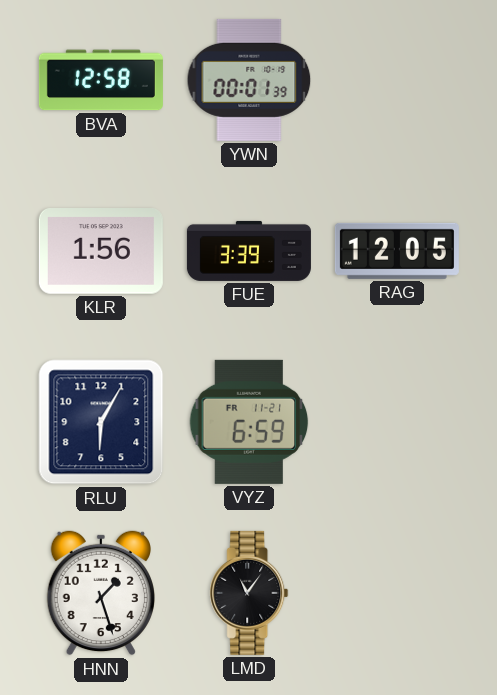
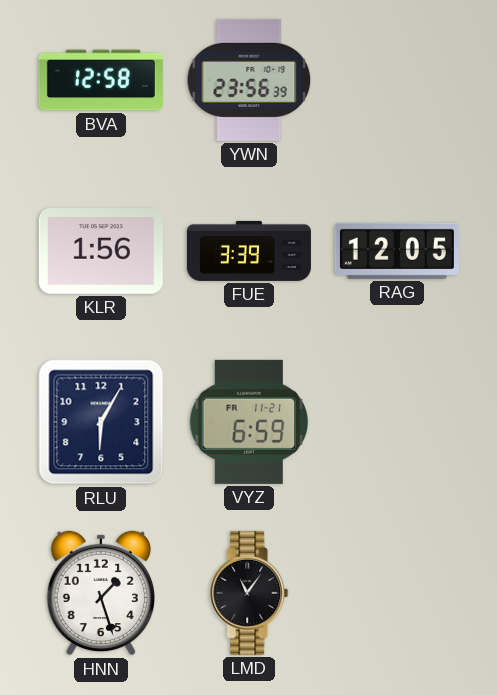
YWN: 00:01 -> 23:56 (249, 80)
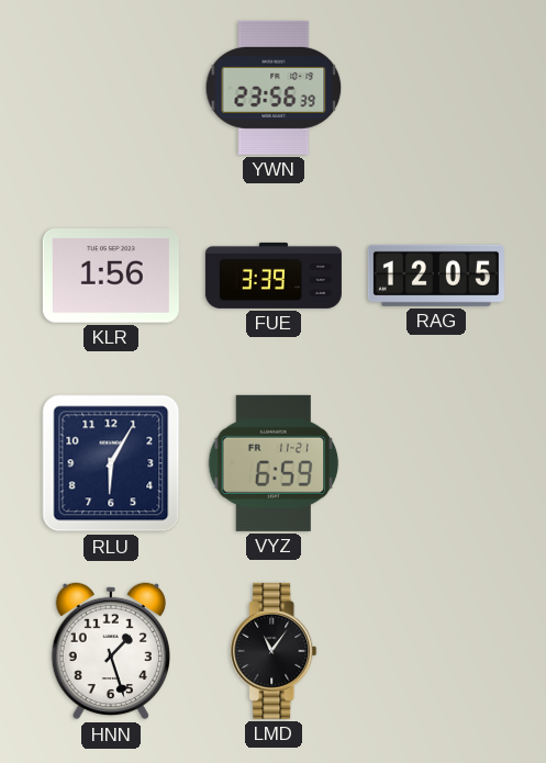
BVA: 12:58 -> none (101, 80)
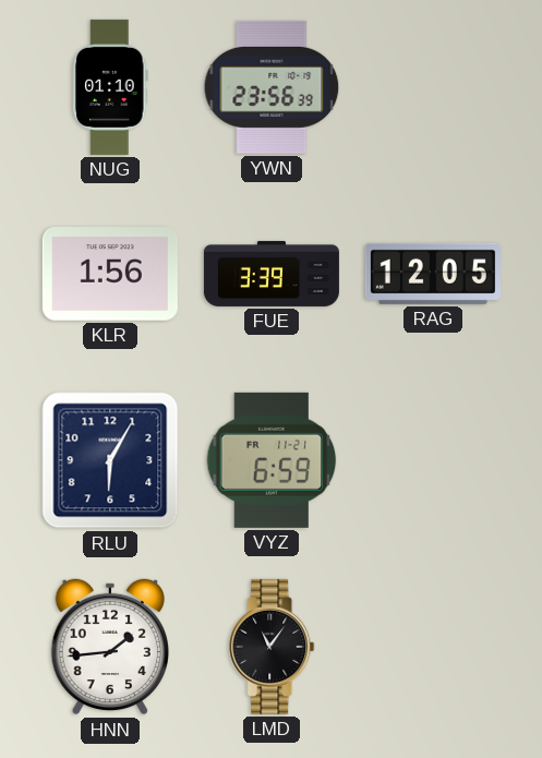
NUG: none -> 01:10 (110, 87)
HNN: 1:27 -> 1:44 (110, 647)
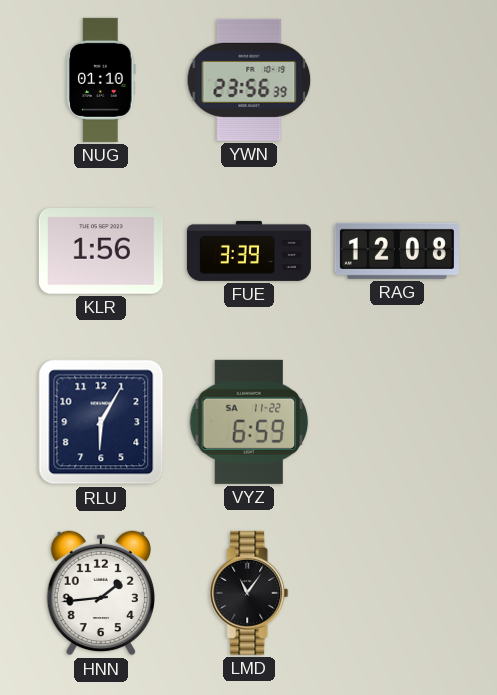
RAG: 12:05 -> 12:08 (397, 251)
VYZ date: FR 11-21 -> SA 11-22 (249, 422)
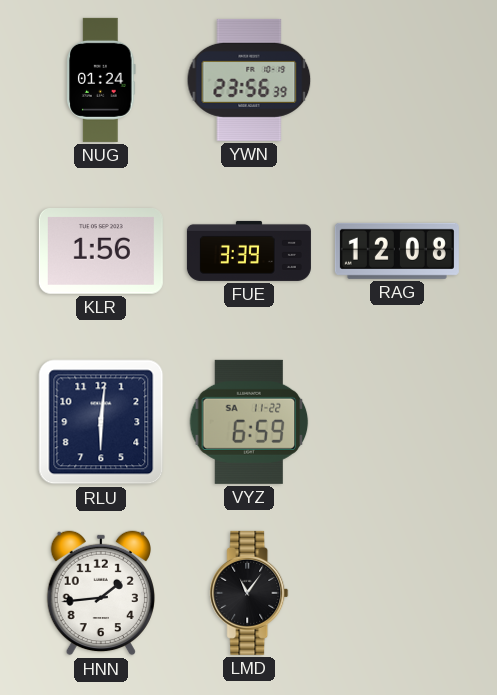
NUG: 01:10 -> 01:24 (101, 80)
RLU: 6:05 -> 6:01 (101, 422)
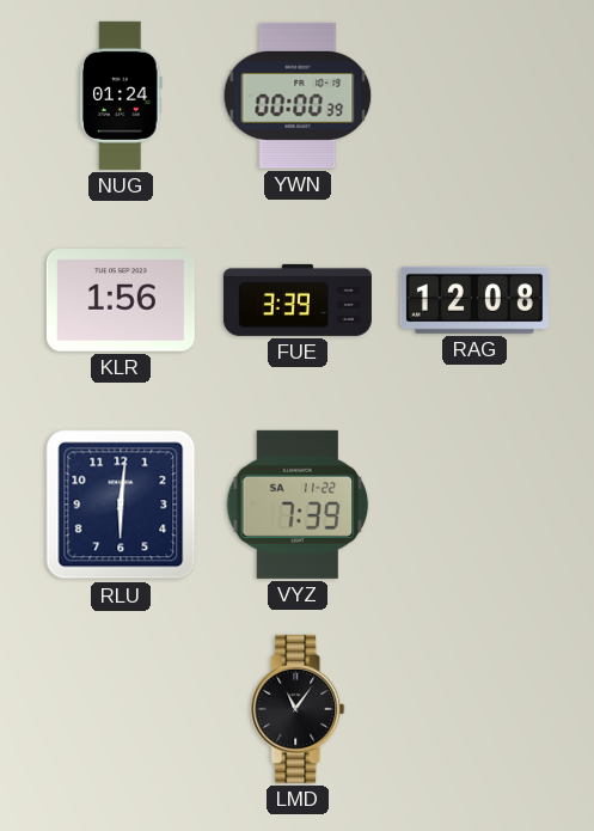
YWN: 23:56 -> 00:00 (298, 96)
VYZ: 6:59 -> 7:39 (298, 505)
HNN: 1:44 -> none (101, 593)
